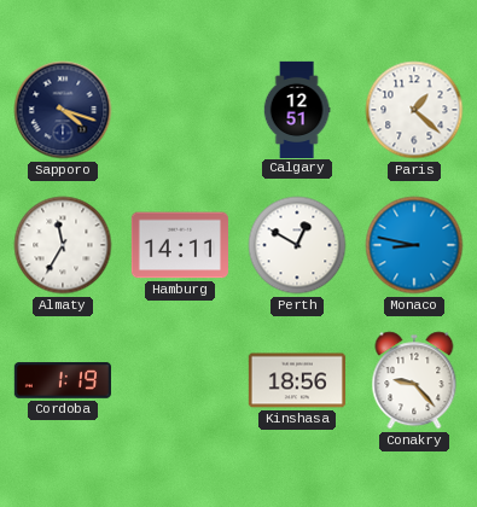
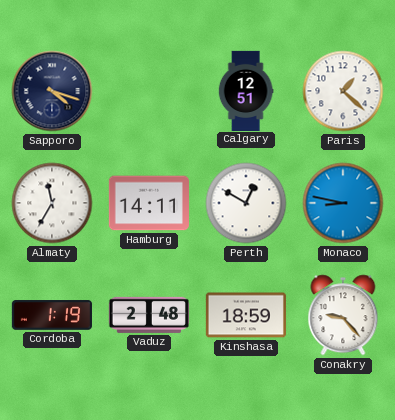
Vaduz: none -> 2:48 (149, 315)
Kinshasa: 18:56 -> 18:59 (246, 315)
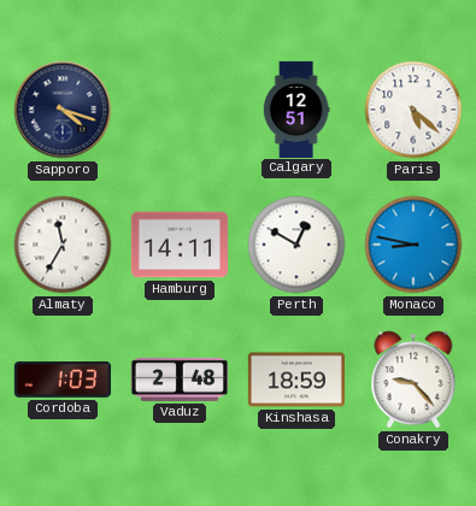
Paris: 1:22 -> 5:22 (413, 110)
Cordoba: 1:19 -> 1:03 (63, 379)
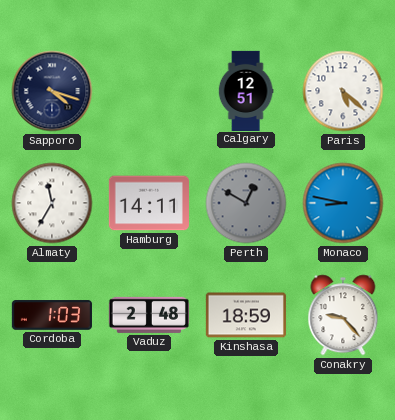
Perth dial: white -> grey (246, 203)
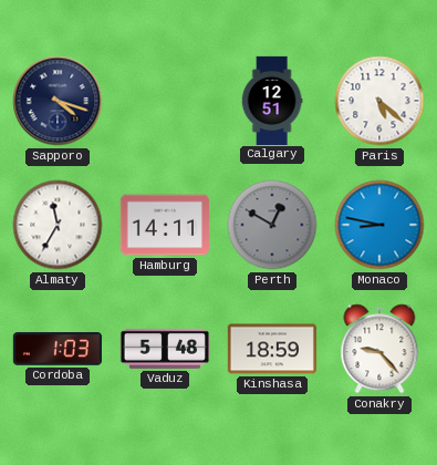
Vaduz: 2:48 -> 5:48 (165, 349)
